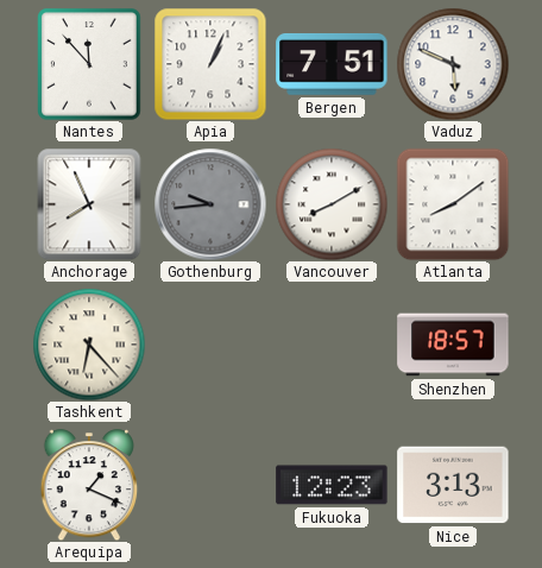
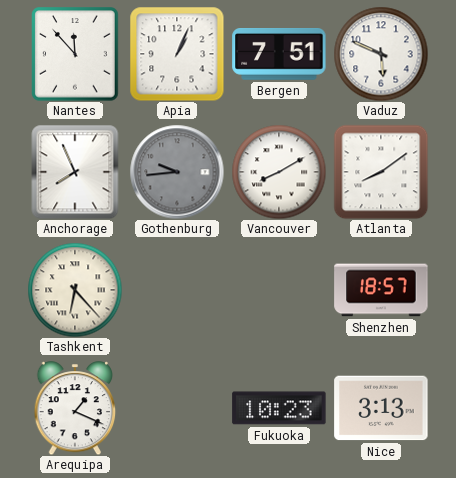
Fukuoka: 12:23 -> 10:23 (279, 408)
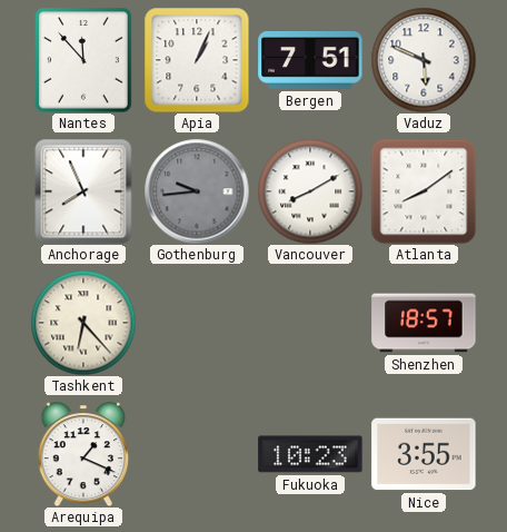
Nice: 3:13 -> 3:55 (424, 454)
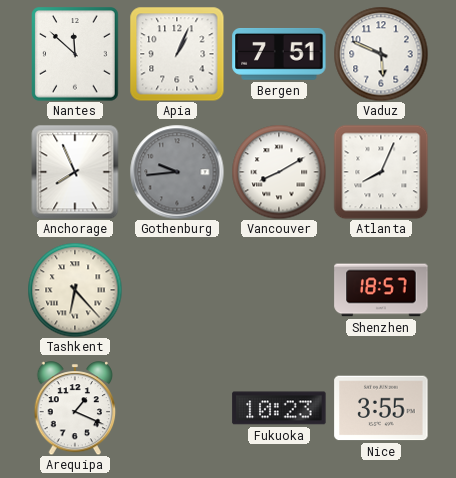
Nantes: 11:53 -> 11:52 (75, 54)
Atlanta: 8:09 -> 8:04 (381, 172)
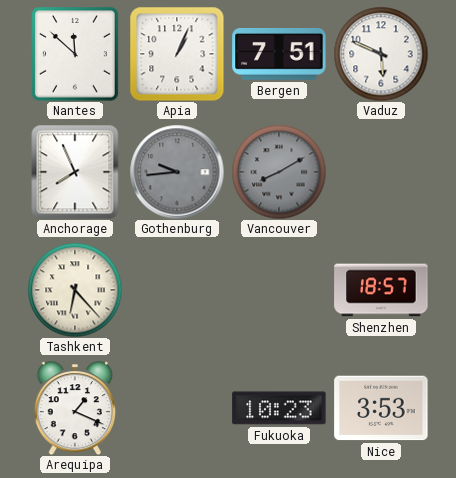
Vancouver dial: white -> grey (279, 172)
Atlanta: 8:04 -> none (381, 172)
Nice: 3:55 -> 3:53 (381, 408)
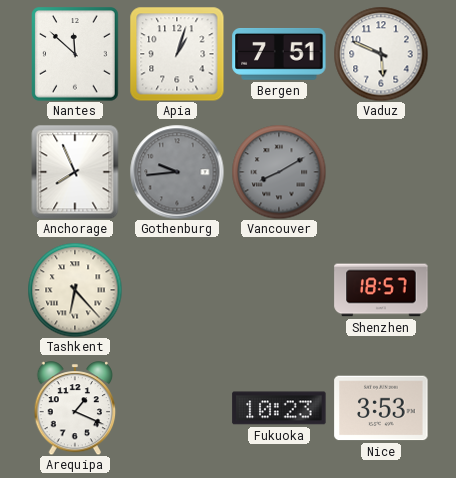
Apia: 1:04 -> 1:03 (177, 54)
